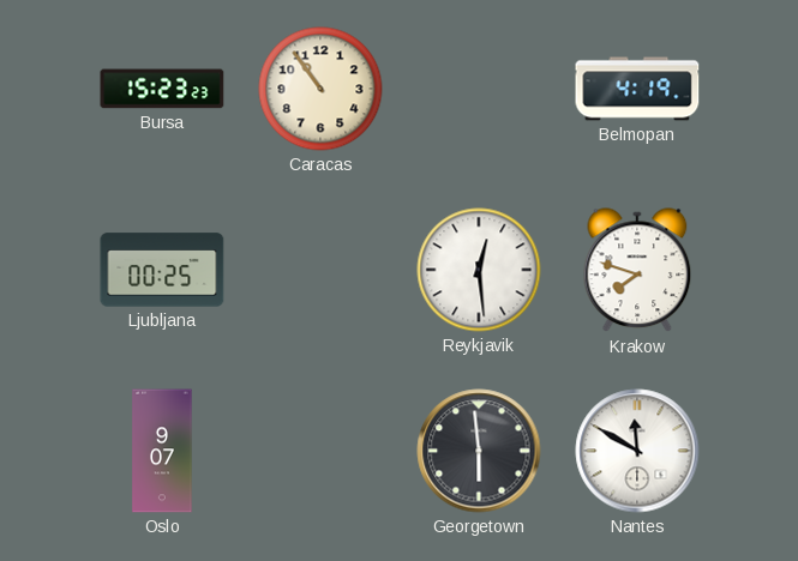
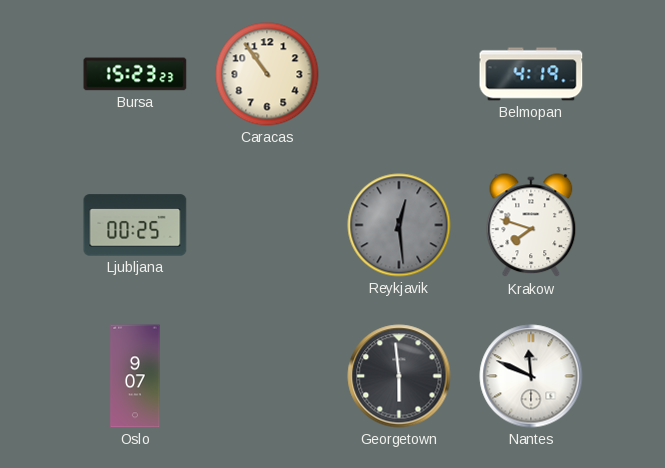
Reykjavik dial: white -> grey (399, 225)
Nantes: 11:50 -> 11:49 (531, 376)
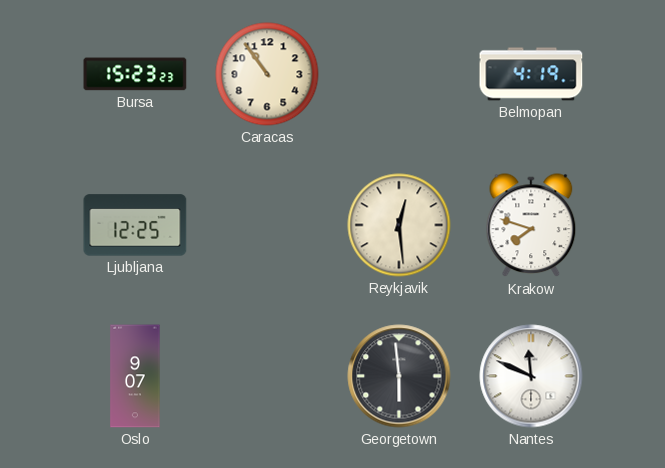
Ljubljana: 00:25 -> 12:25 (135, 225)
Reykjavik dial: grey -> cream (399, 225)
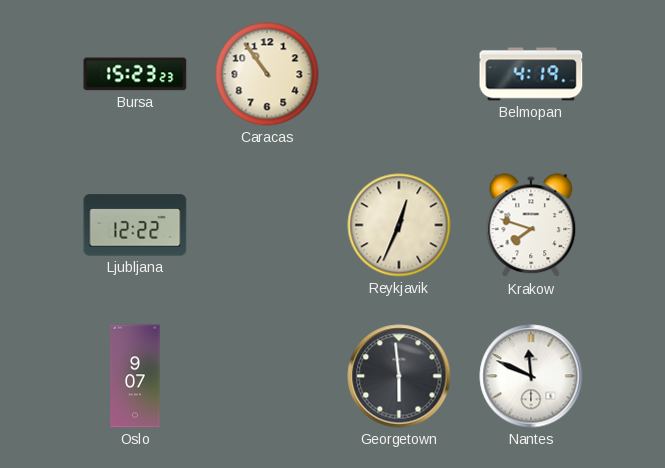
Ljubljana: 12:25 -> 12:22 (135, 225)
Reykjavik: 12:29 -> 12:34 (399, 225)
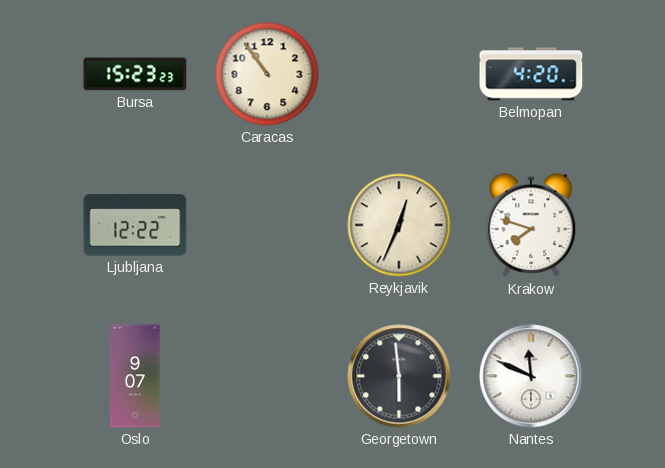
Belmopan: 4:19 -> 4:20 (531, 74)
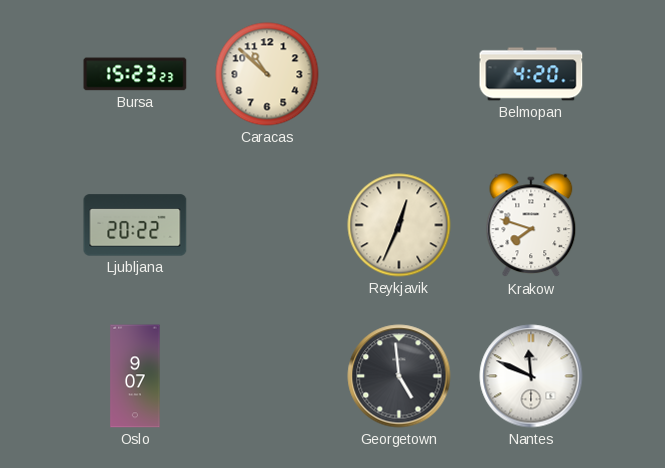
Caracas: 10:54 -> 10:52 (267, 74)
Ljubljana: 12:22 -> 20:22 (135, 225)
Georgetown: 5:59 -> 4:59 (399, 376)
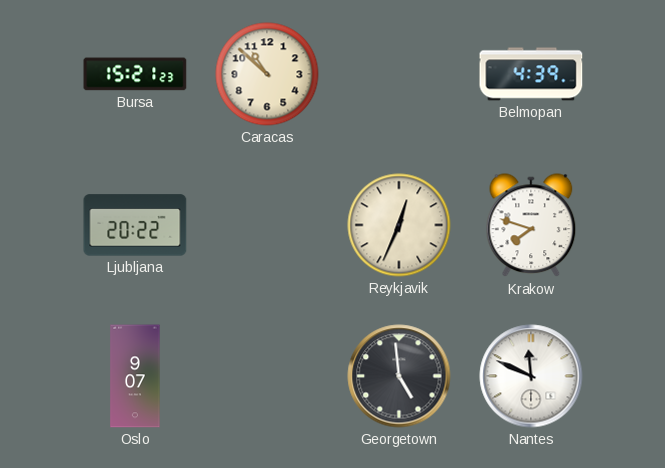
Bursa: 15:23 -> 15:21 (135, 74)
Belmopan: 4:20 -> 4:39 (531, 74)
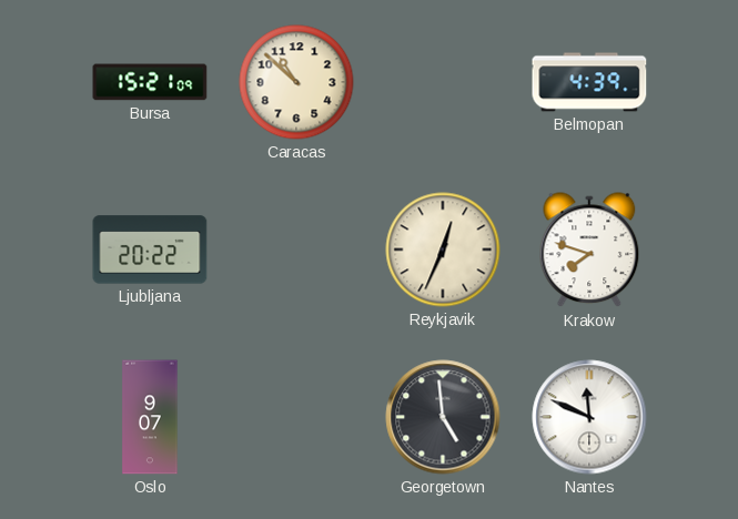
Bursa: 15:21:23 -> 15:21:09 (150, 82)
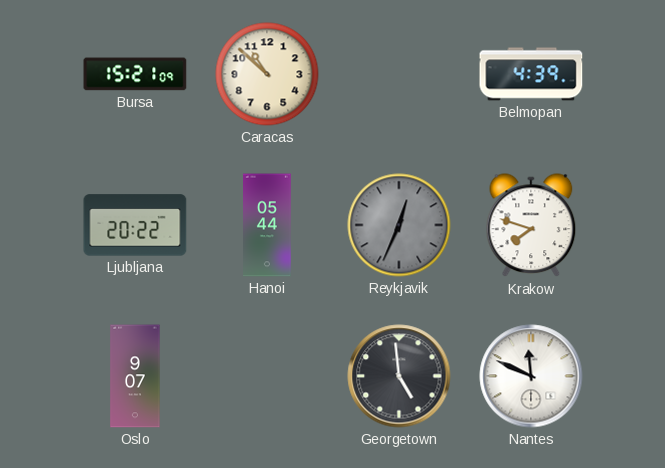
Hanoi: none -> 05:44 (268, 225)
Reykjavik dial: cream -> grey (399, 225)
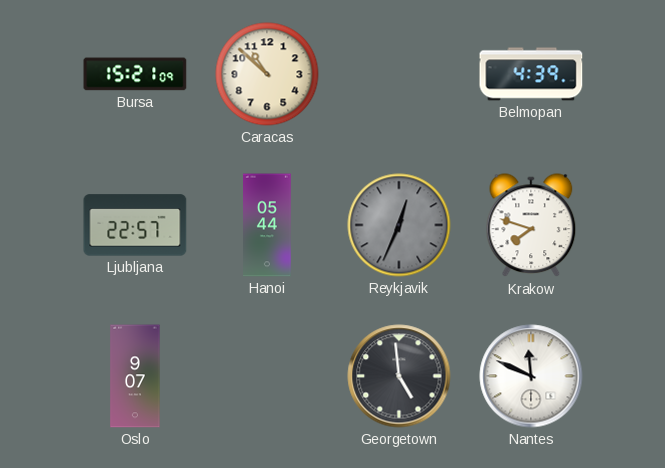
Ljubljana: 20:22 -> 22:57 (135, 225)
